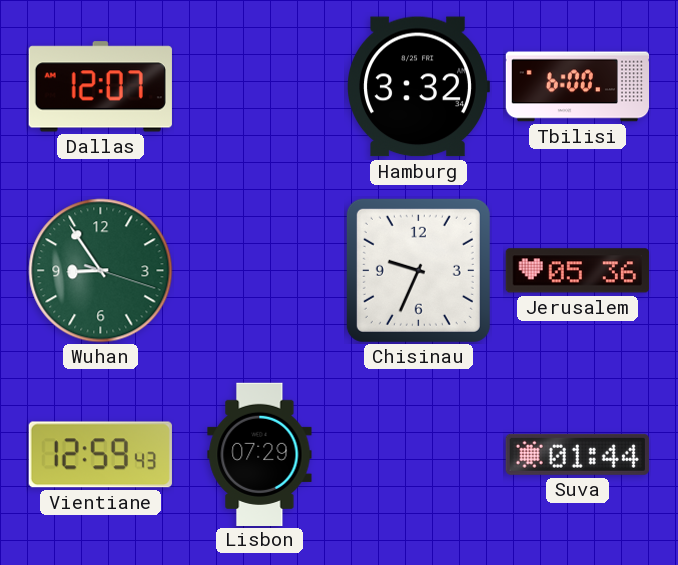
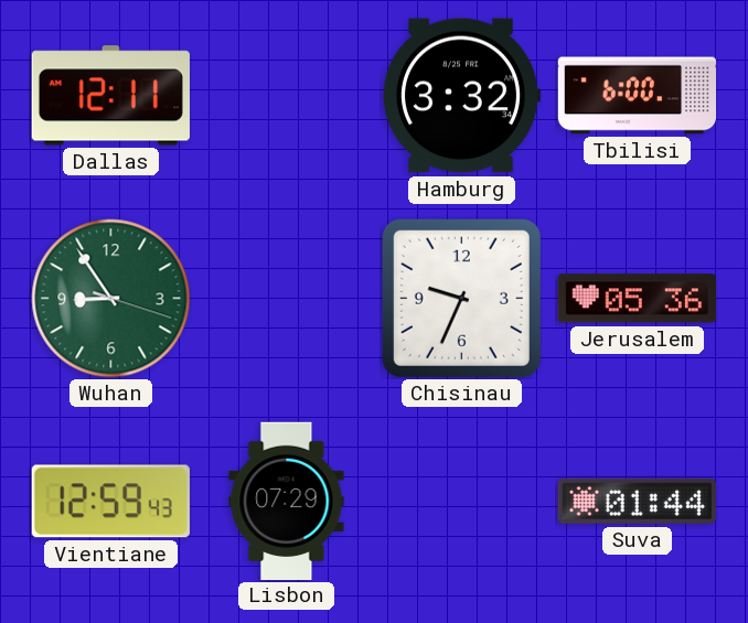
Dallas: 12:07 -> 12:11 (110, 96)
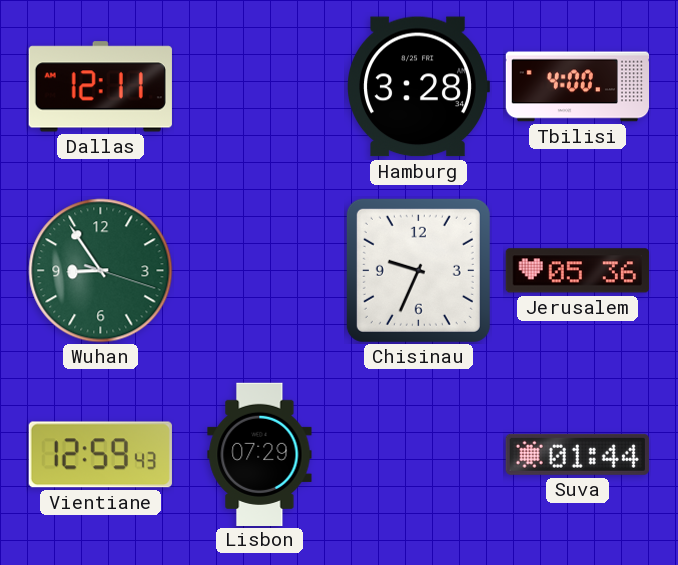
Hamburg: 3:32 -> 3:28 (419, 87)
Tbilisi: 6:00 -> 4:00 (577, 87)
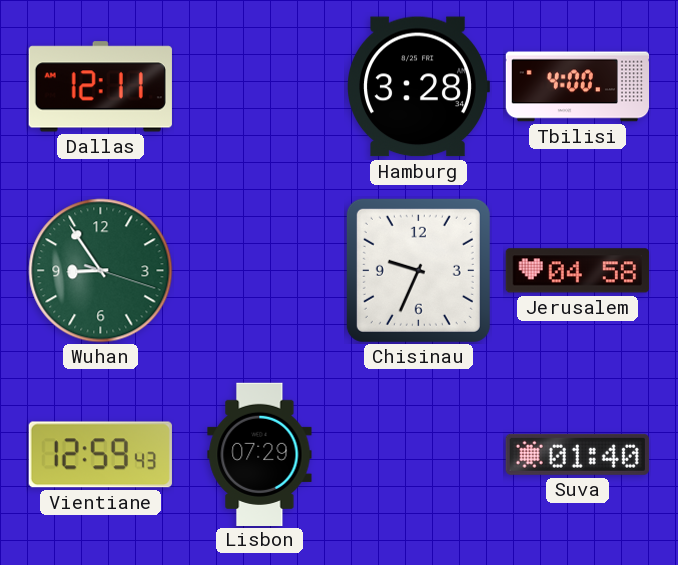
Jerusalem: 05:36 -> 04:58 (577, 271)
Suva: 01:44 -> 01:40 (577, 454)
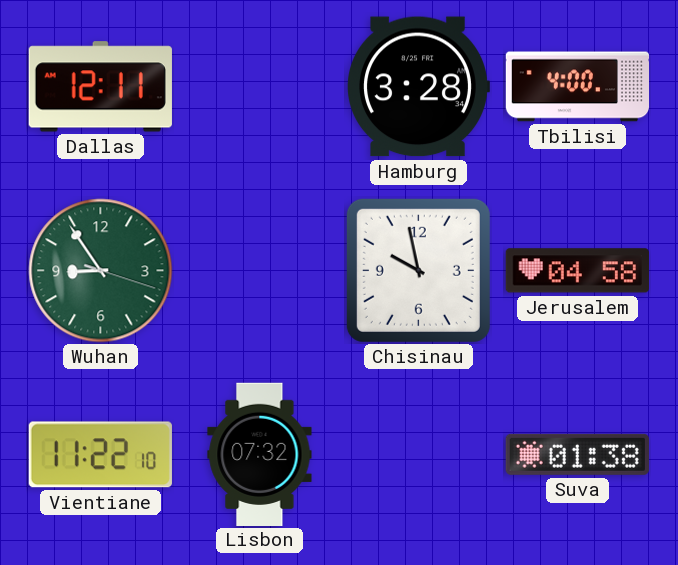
Chisinau: 9:34 -> 9:58 (418, 270)
Vientiane: 12:59 -> 11:22 (100, 455)
Lisbon: 07:29 -> 07:32 (260, 454)
Suva: 01:40 -> 01:38 (577, 454)
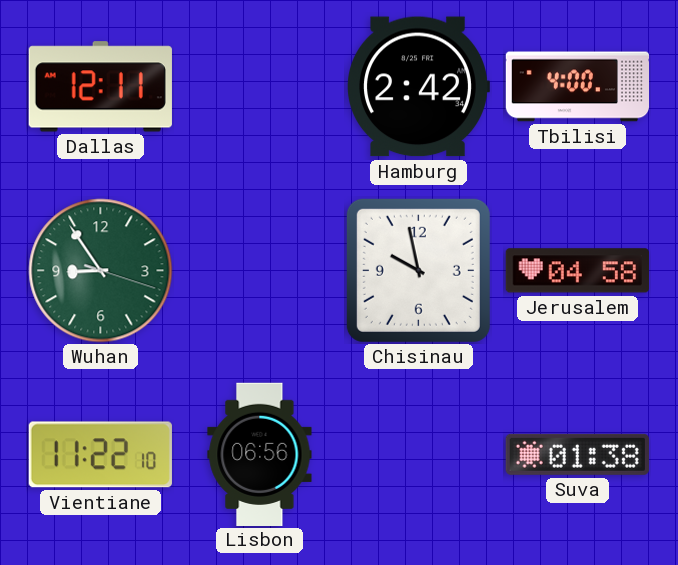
Hamburg: 3:28 -> 2:42 (419, 87)
Lisbon: 07:32 -> 06:56 (260, 454)
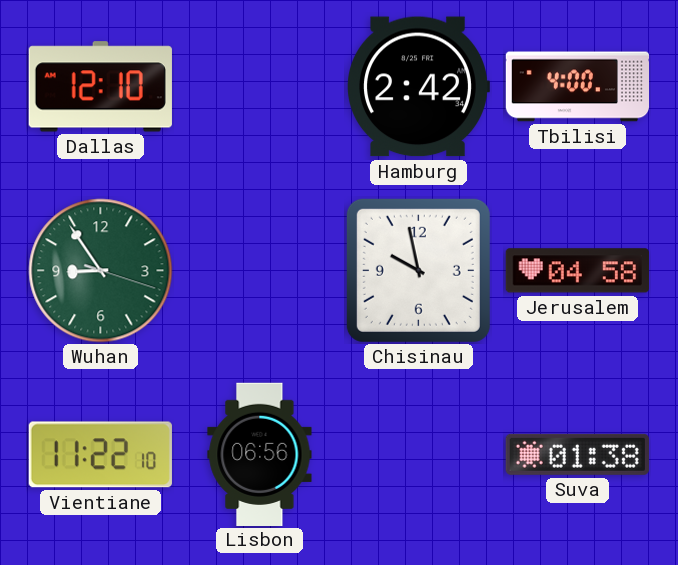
Dallas: 12:11 -> 12:10 (100, 87)
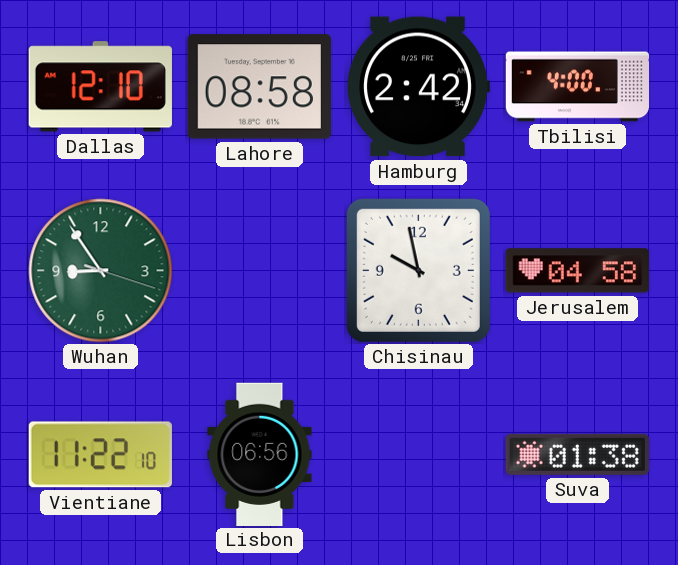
Lahore: none -> 08:58 (259, 87)
